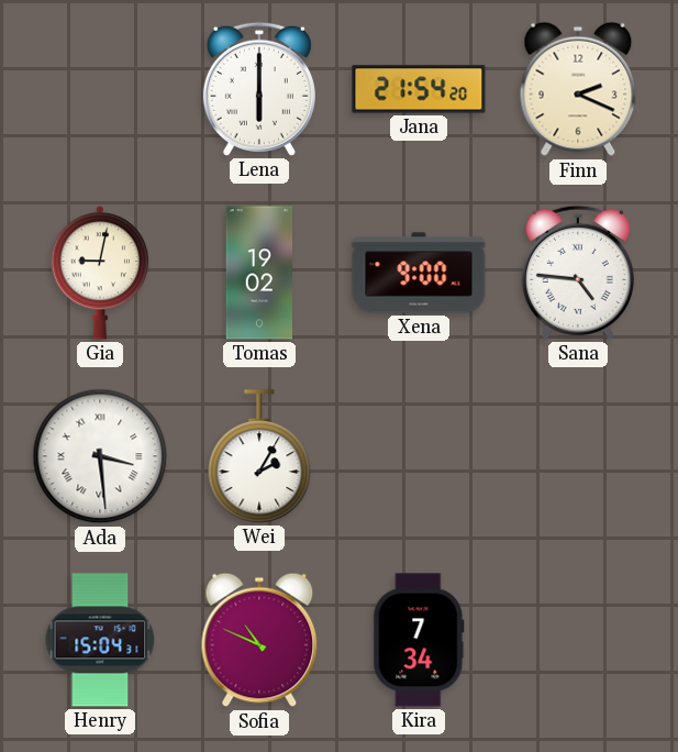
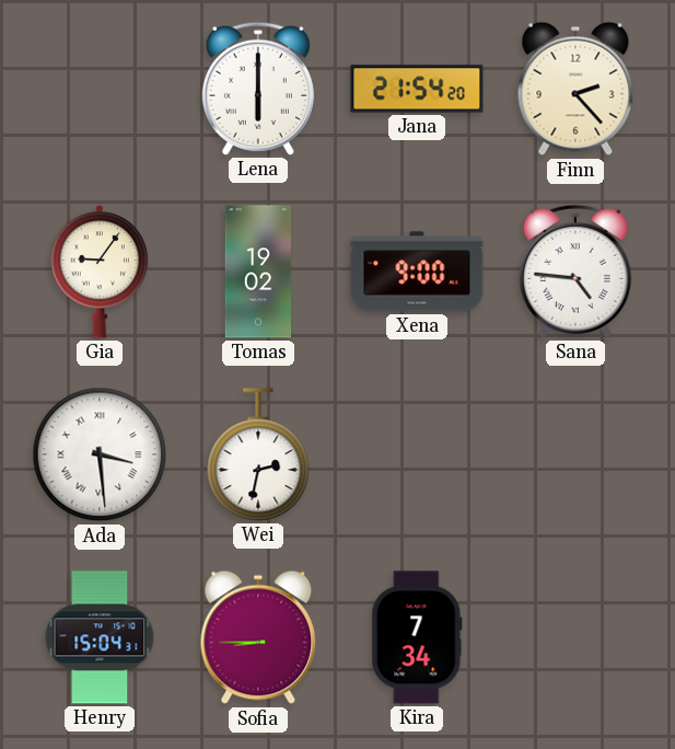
Finn: 2:19 -> 2:23 (575, 89)
Gia: 9:02 -> 9:06 (100, 272)
Wei: 2:05 -> 2:32 (258, 454)
Sofia: 10:49 -> 8:45 (258, 637)
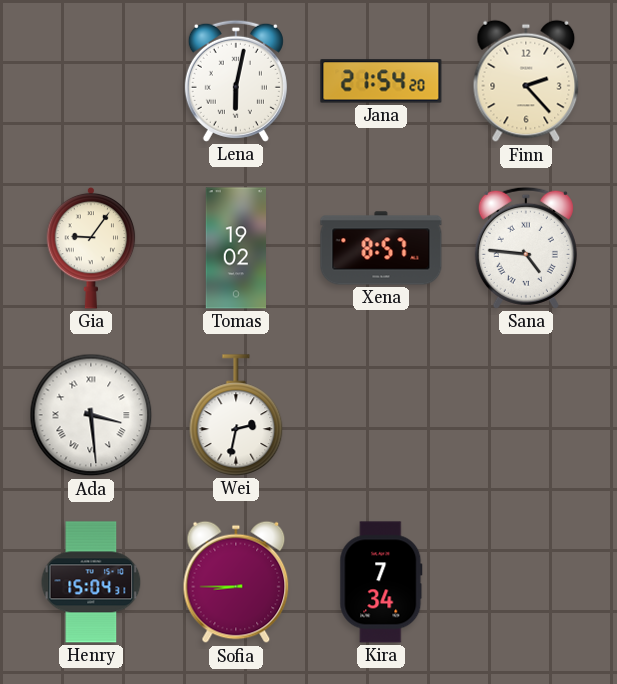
Lena: 6:00 -> 6:02 (236, 81)
Xena: 9:00 -> 8:57 (381, 248)
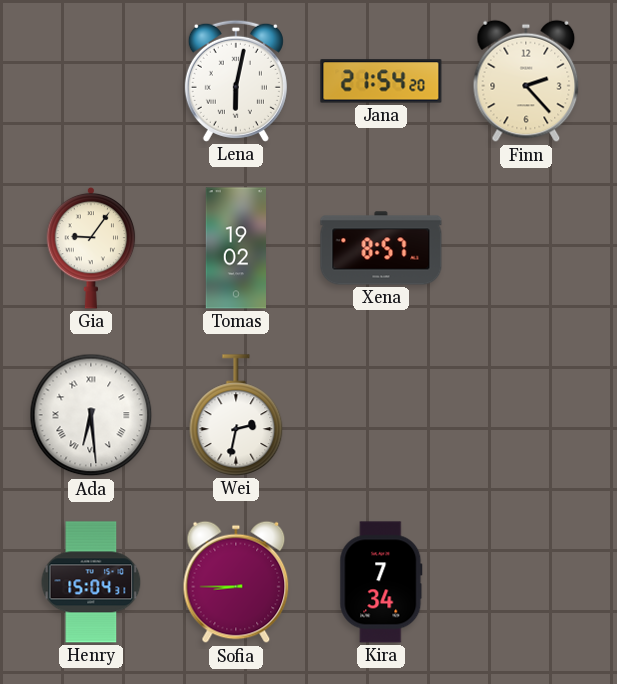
Sana: 4:46 -> none (526, 248)
Ada: 3:29 -> 6:29 (91, 415)
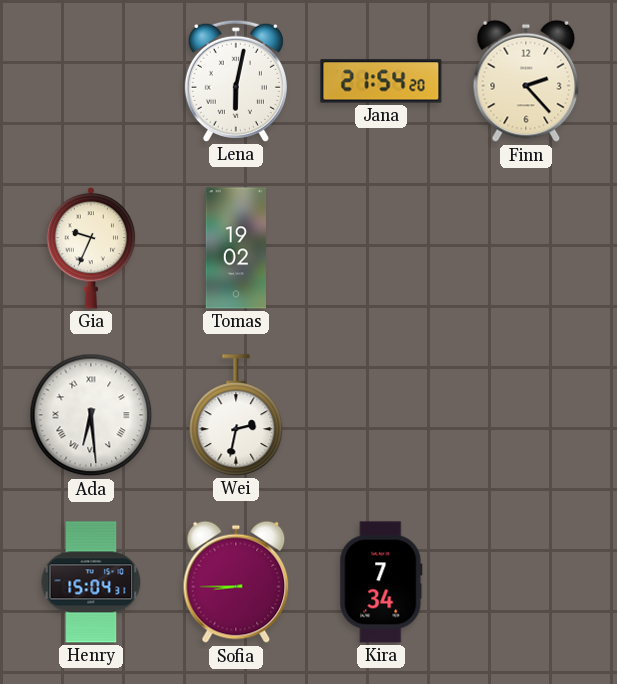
Gia: 9:06 -> 9:34 (91, 248)
Xena: 8:57 -> none (381, 248)
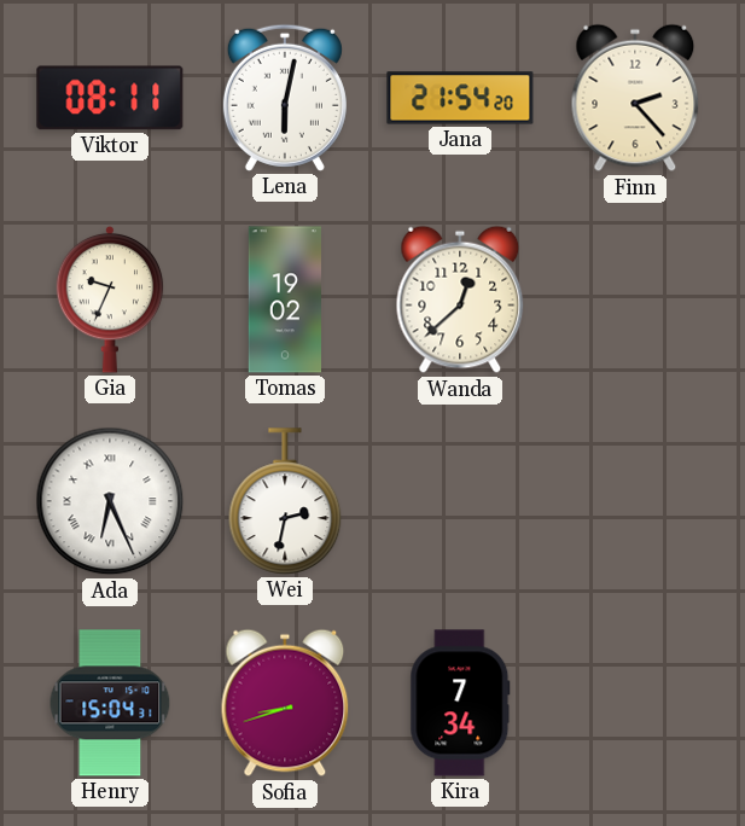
Viktor: none -> 08:11 (110, 98)
Wanda: none -> 12:38 (460, 299)
Ada: 6:29 -> 6:26 (110, 501)
Sofia: 8:45 -> 8:42 (285, 703)
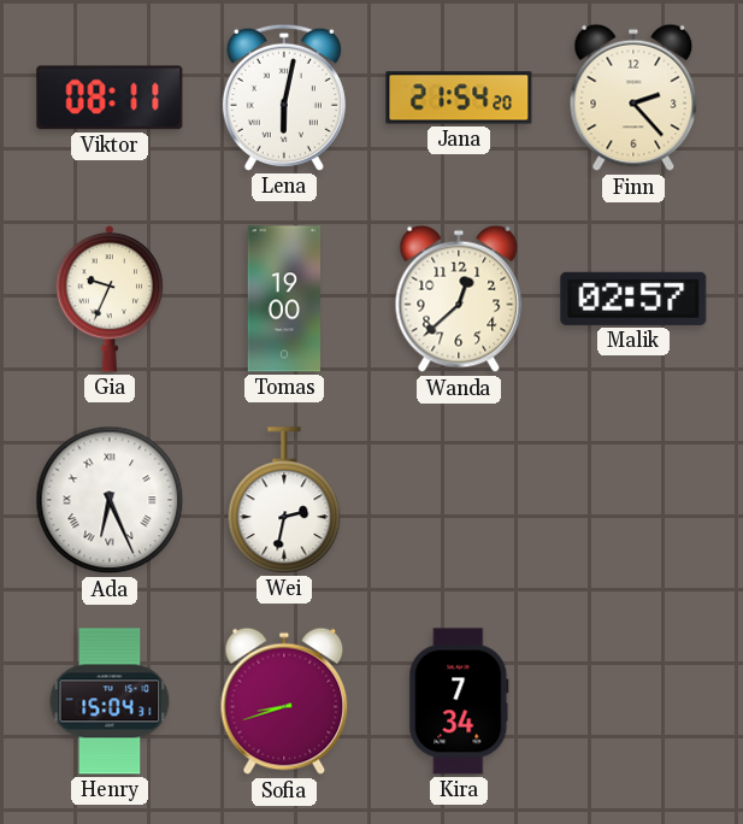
Tomas: 19:02 -> 19:00 (283, 299)
Malik: none -> 02:57 (633, 299)
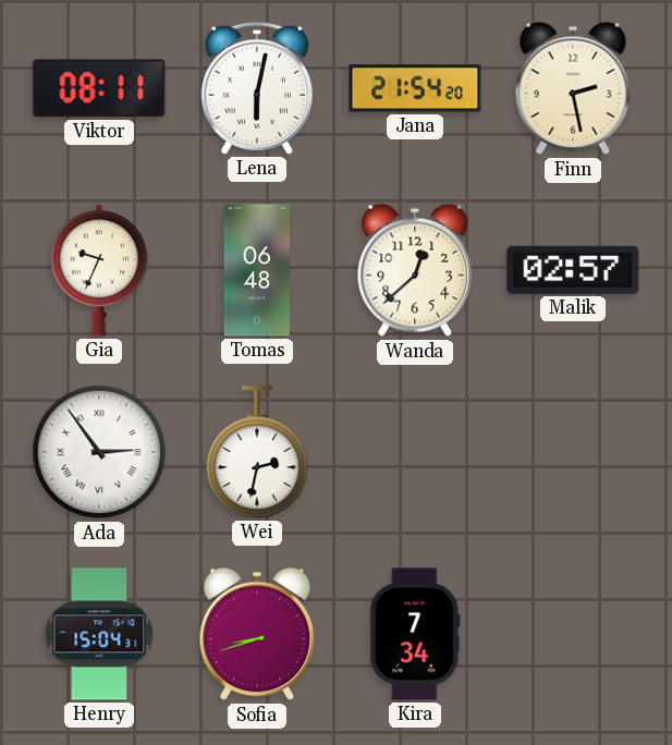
Finn: 2:23 -> 2:28 (573, 88)
Tomas: 19:00 -> 06:48 (256, 270)
Ada: 6:26 -> 2:54 (99, 452)
